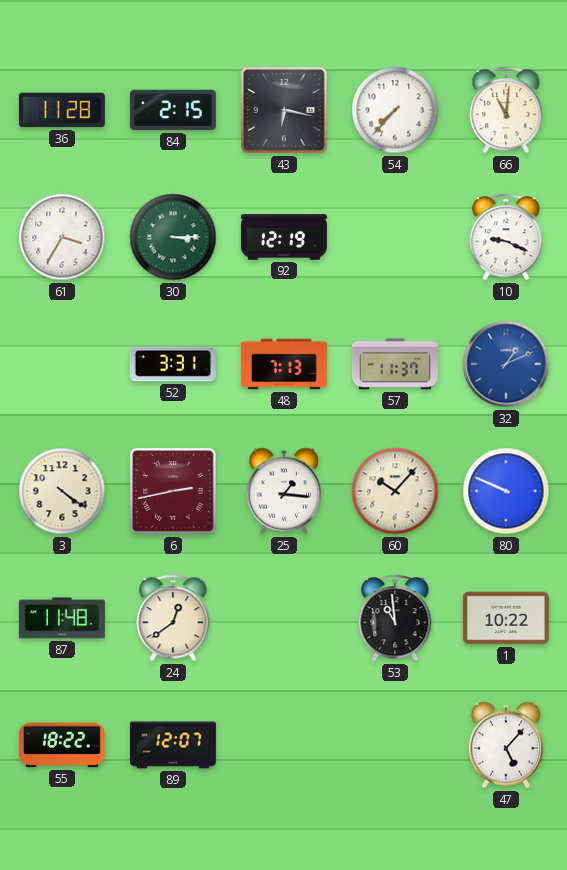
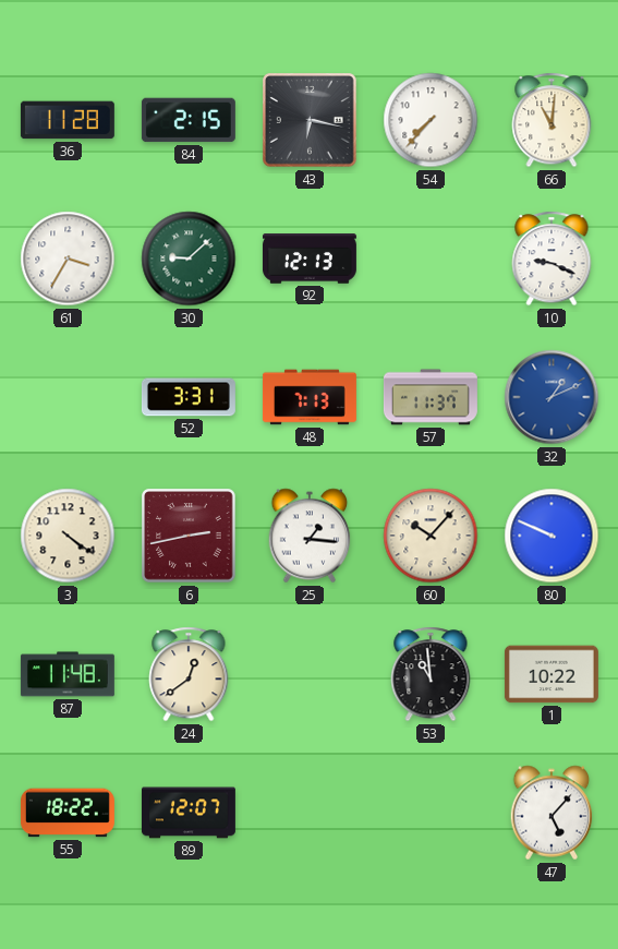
30: 3:15 -> 9:08 (189, 259)
92: 12:19 -> 12:13 (310, 259)
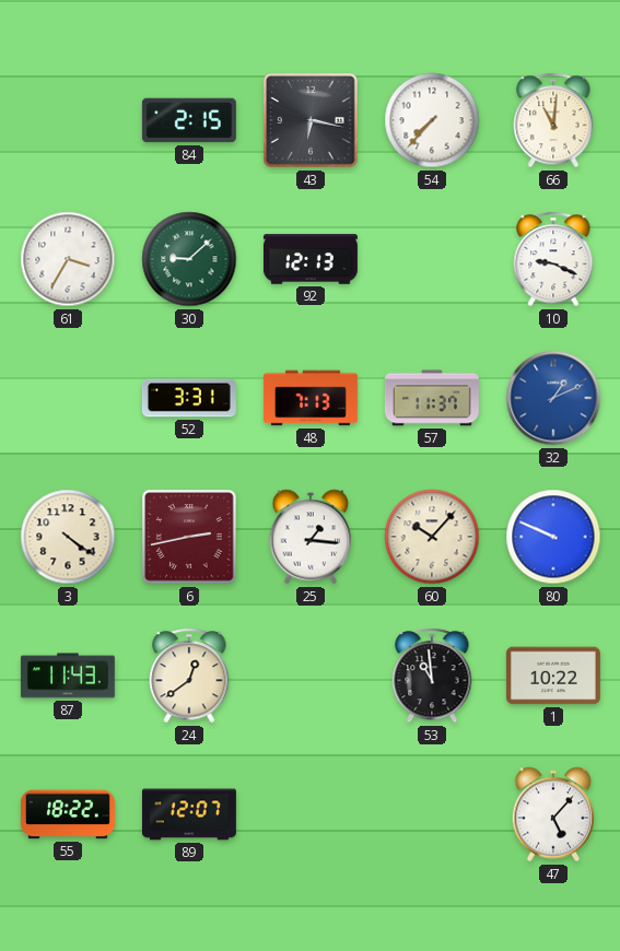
36: 11:28 -> none (68, 120)
87: 11:48 -> 11:43 (68, 676)
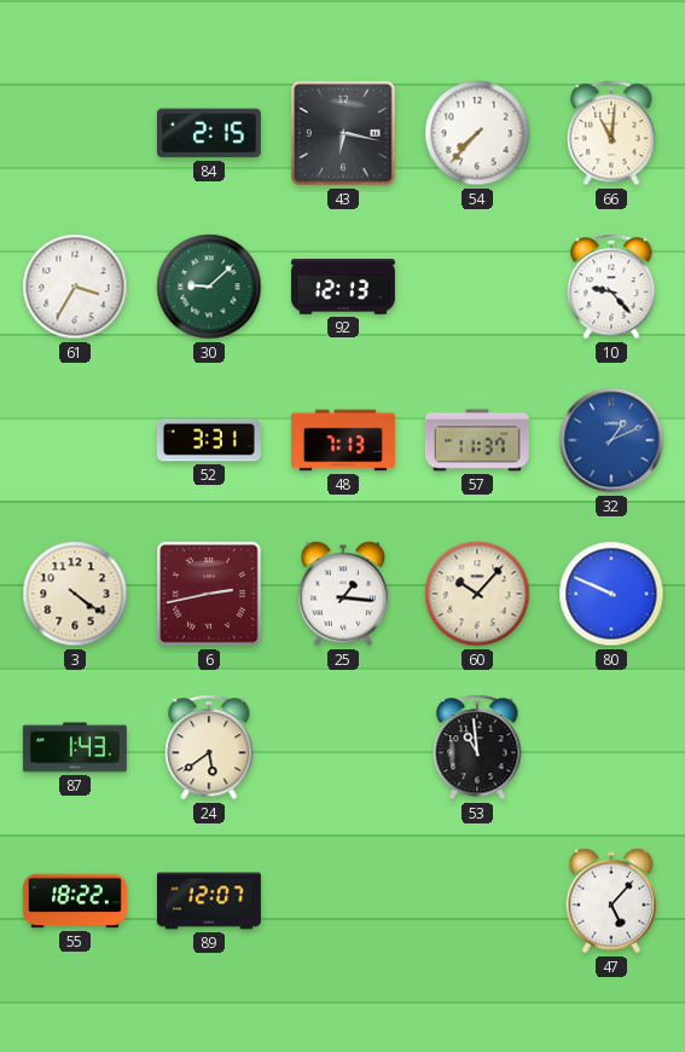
10: 9:19 -> 9:23 (611, 287)
87: 11:43 -> 1:43 (75, 747)
24: 12:39 -> 5:39 (209, 747)
1: 10:22 -> none (553, 676)
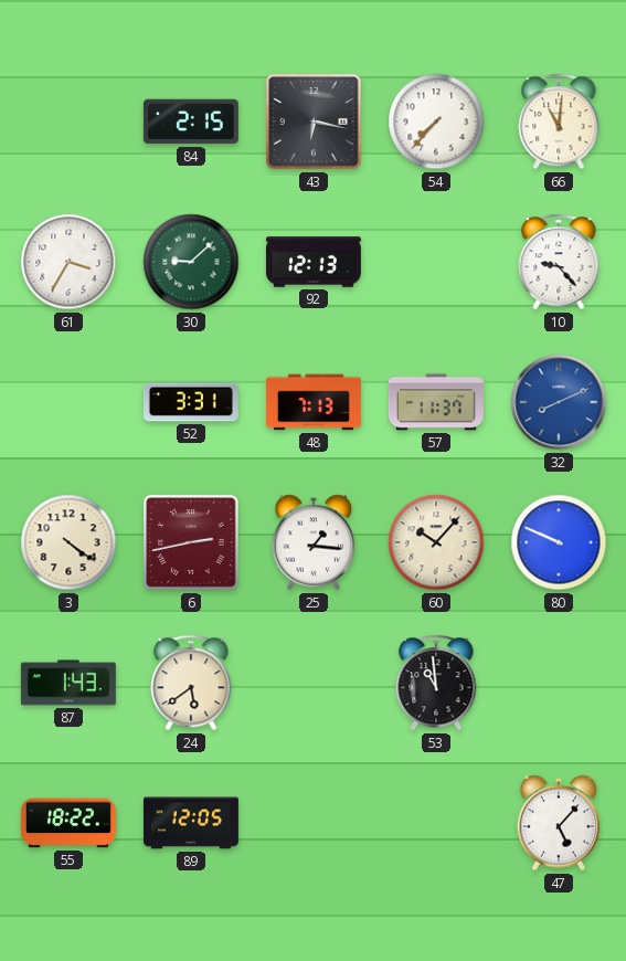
32: 1:11 -> 8:11 (559, 402)
89: 12:07 -> 12:05 (191, 823)
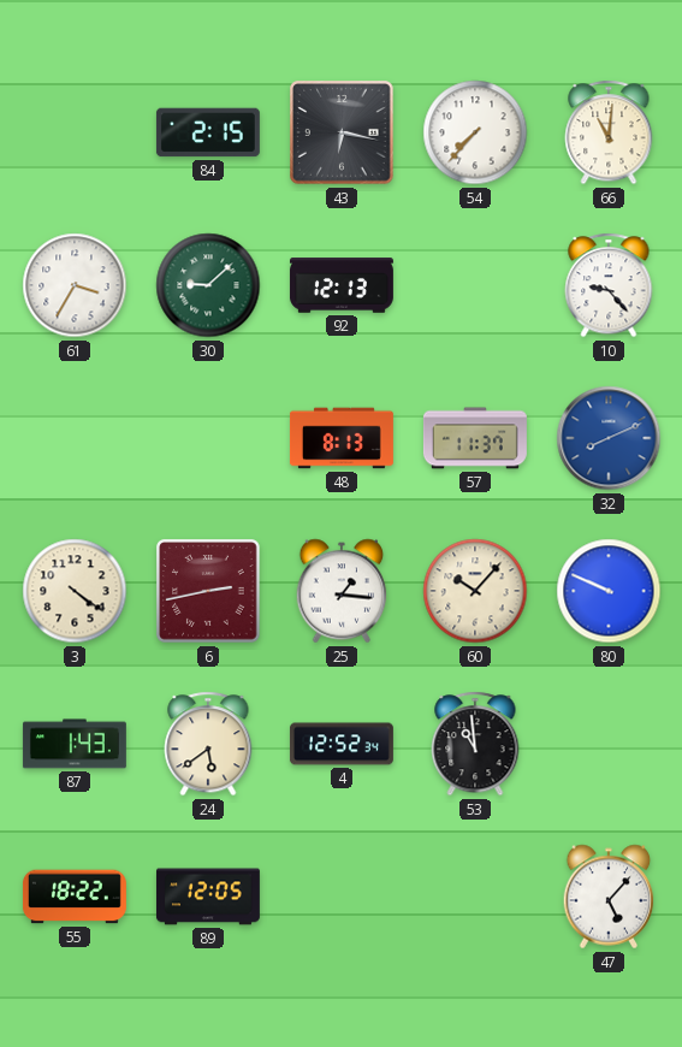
52: 3:31 -> none (191, 402)
48: 7:13 -> 8:13 (342, 438)
4: none -> 12:52 (342, 744)
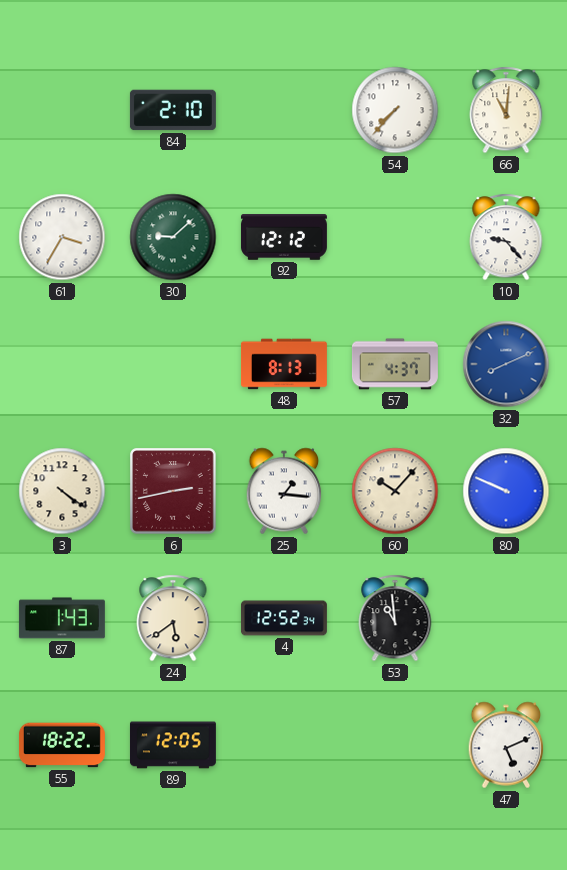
84: 2:15 -> 2:10 (173, 110)
43: 6:17 -> none (342, 132)
92: 12:13 -> 12:12 (284, 237)
57: 11:37 -> 4:37 (395, 364)
47: 5:07 -> 5:11 (506, 745)
